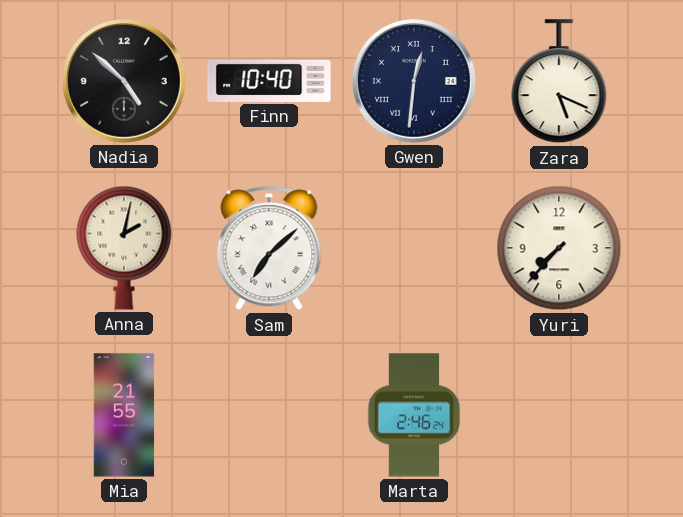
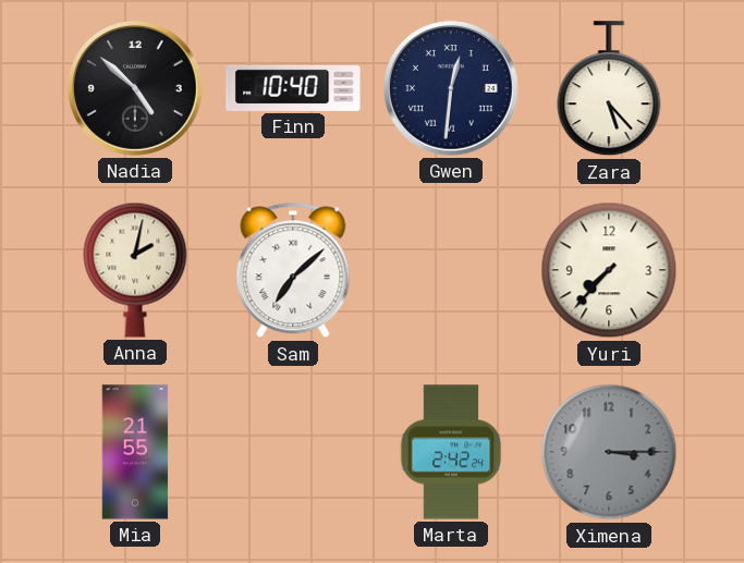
Zara: 5:19 -> 5:23 (609, 89)
Marta: 2:46 -> 2:42 (451, 452)
Ximena: none -> 3:15 (609, 452)
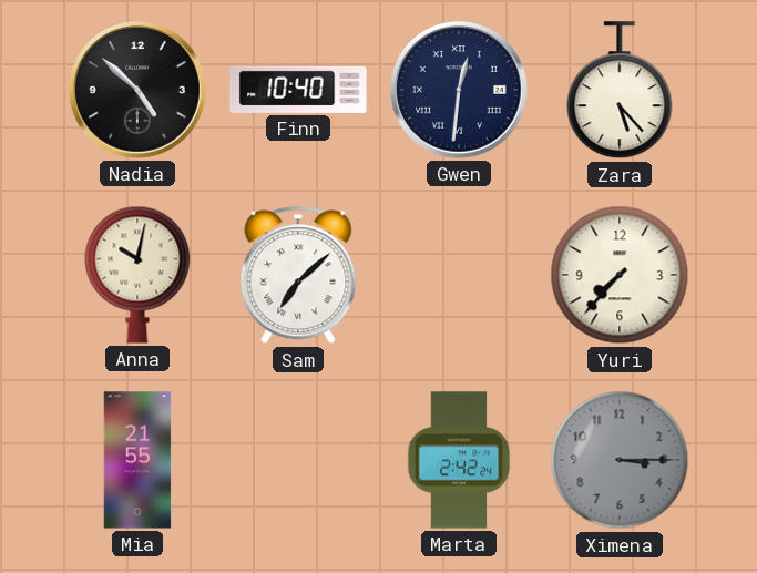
Anna: 2:02 -> 10:02 (137, 275)
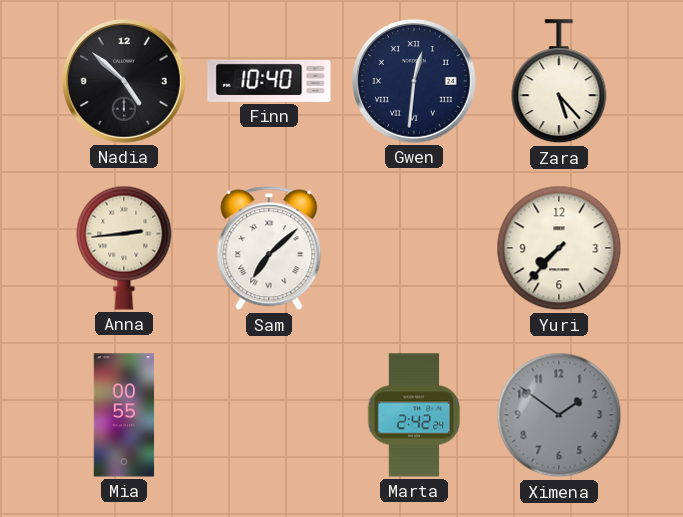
Anna: 10:02 -> 2:44 (124, 248)
Mia: 21:55 -> 00:55 (124, 415)
Ximena: 3:15 -> 1:51 (559, 415)
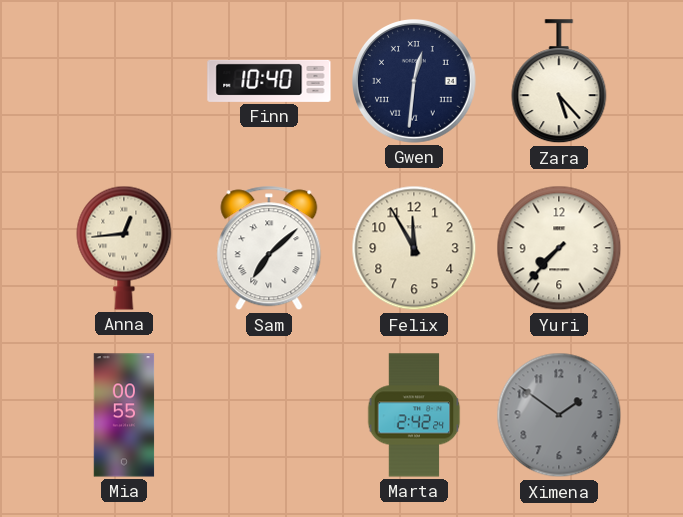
Nadia: 4:52 -> none (125, 82)
Anna: 2:44 -> 12:44 (124, 248)
Felix: none -> 11:55 (414, 248)
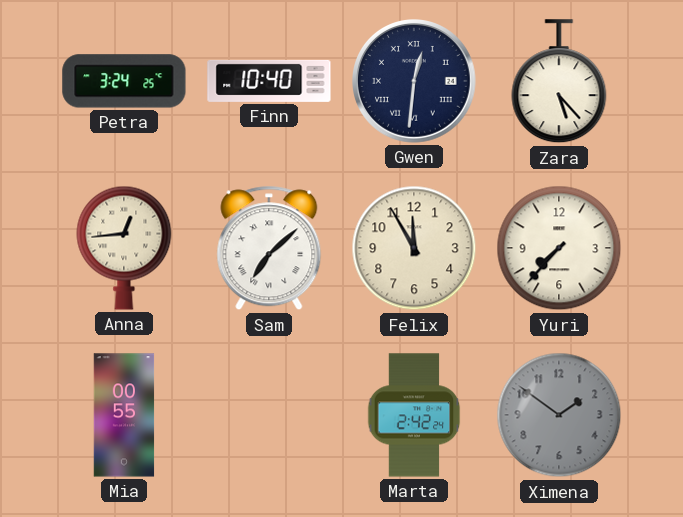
Petra: none -> 3:24 (124, 81)
